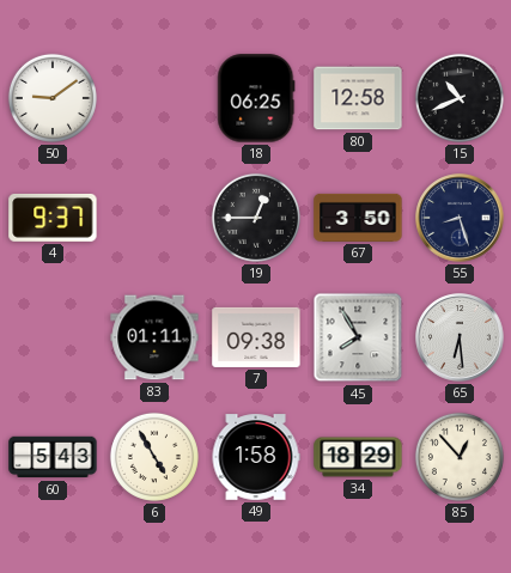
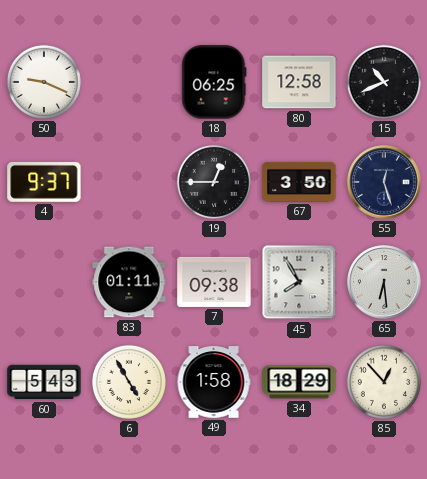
50: 9:09 -> 9:19 (44, 82)
55: 8:27 -> 12:27 (384, 182)
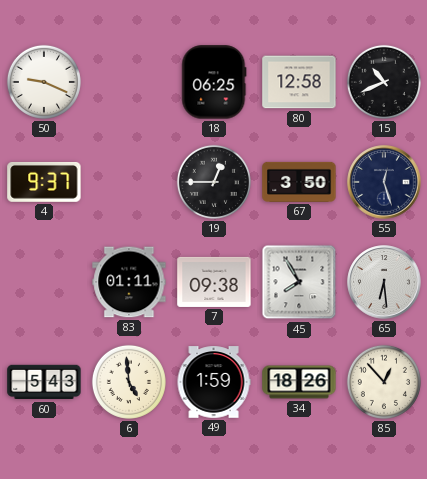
6: 4:55 -> 4:59 (129, 382)
49: 1:58 -> 1:59 (214, 382)
34: 18:29 -> 18:26 (299, 382)
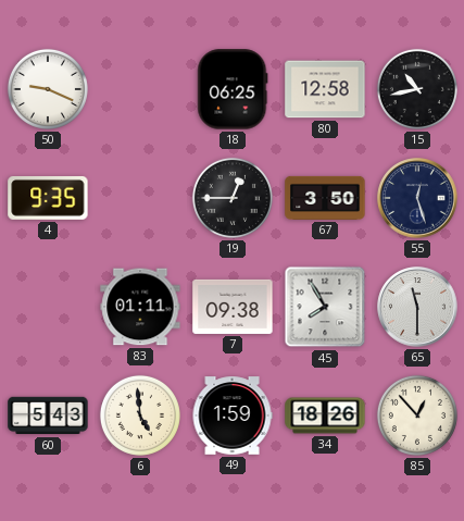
15: 10:41 -> 10:43 (417, 89)
4: 9:37 -> 9:35 (48, 198)
65: 6:29 -> 11:30 (417, 307)
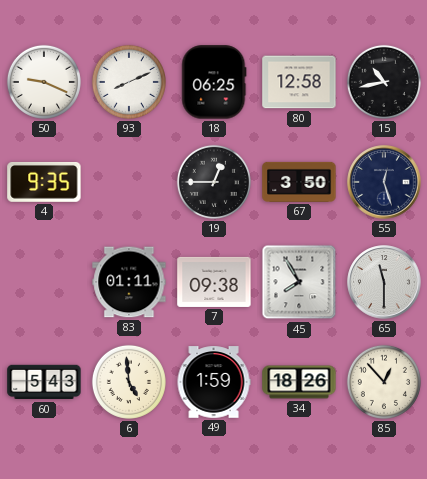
93: none -> 8:11 (129, 82)
